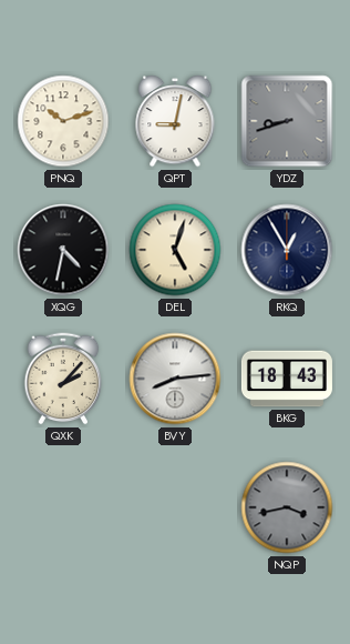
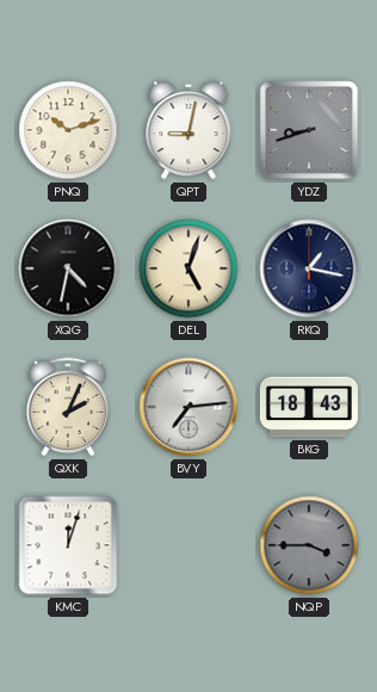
RKQ: 12:55 -> 1:17 (309, 268)
QXK: 2:07 -> 2:04 (68, 407)
BVY: 8:14 -> 7:14 (188, 407)
KMC: none -> 12:03 (68, 545)
NQP: 3:43 -> 3:45 (309, 545)
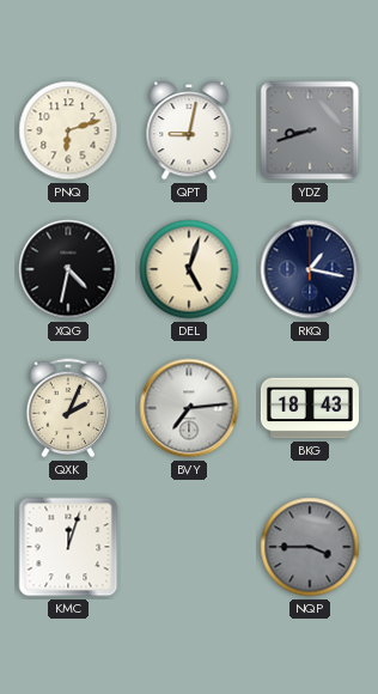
PNQ: 10:12 -> 6:12 (68, 130)
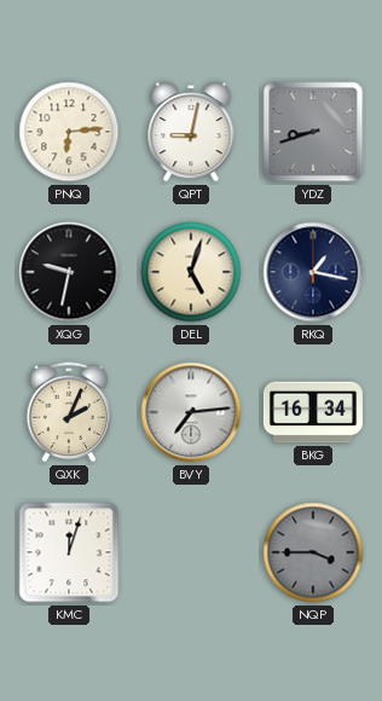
PNQ: 6:12 -> 6:14 (69, 132)
XQG: 4:32 -> 9:32 (69, 272)
BKG: 18:43 -> 16:34 (313, 412)
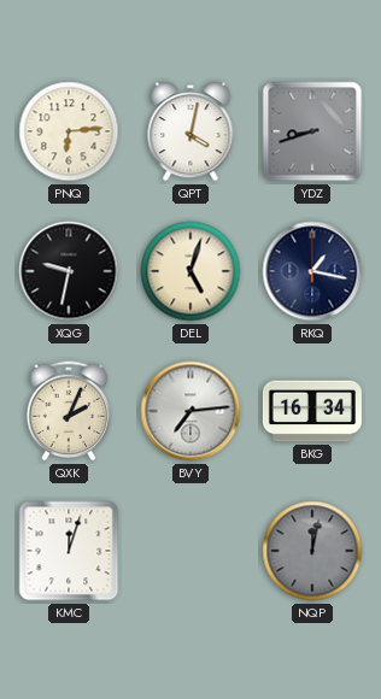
QPT: 9:02 -> 4:02 (190, 131)
NQP: 3:45 -> 12:02 (312, 551)
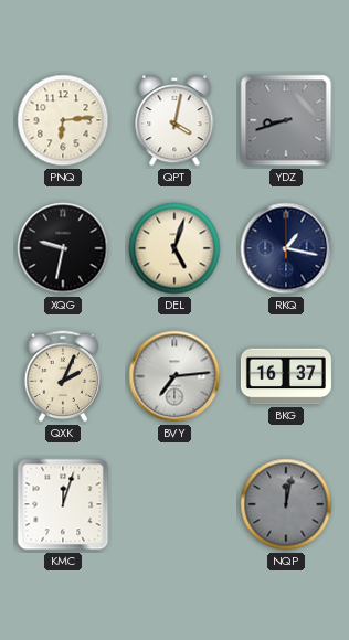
BKG: 16:34 -> 16:37 (286, 376)
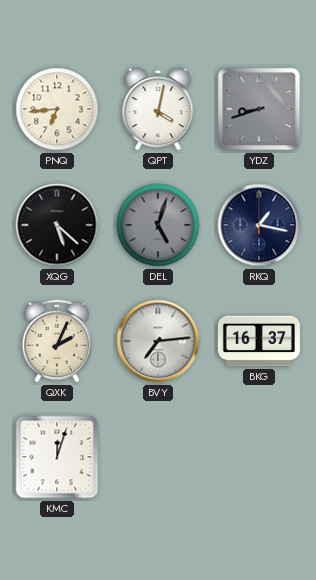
PNQ: 6:14 -> 6:44 (57, 109)
XQG: 9:32 -> 5:22 (57, 225)
DEL dial: cream -> grey (158, 225)
NQP: 12:02 -> none (286, 504)
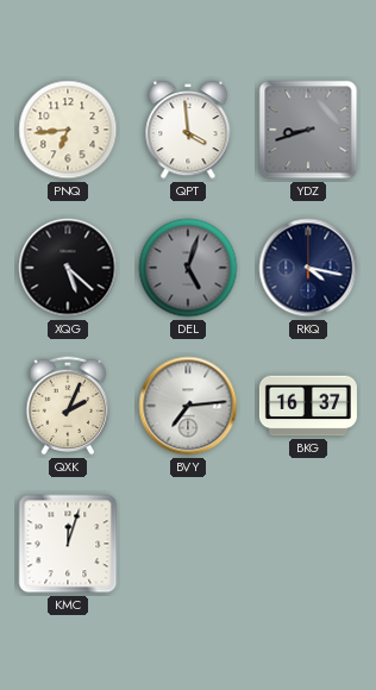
QPT: 4:02 -> 3:59 (188, 130)
RKQ: 1:17 -> 4:17 (308, 268)
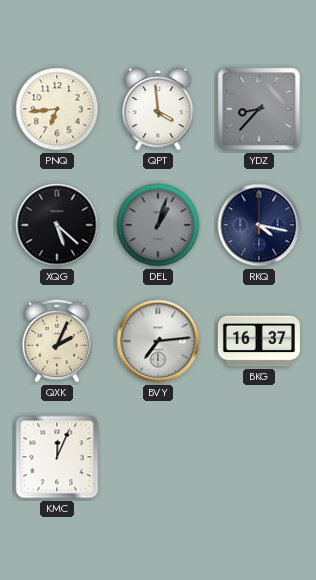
YDZ: 8:42 -> 8:37 (259, 109)
DEL: 5:03 -> 1:03 (158, 225)
KMC: 12:03 -> 12:04 (57, 457)
